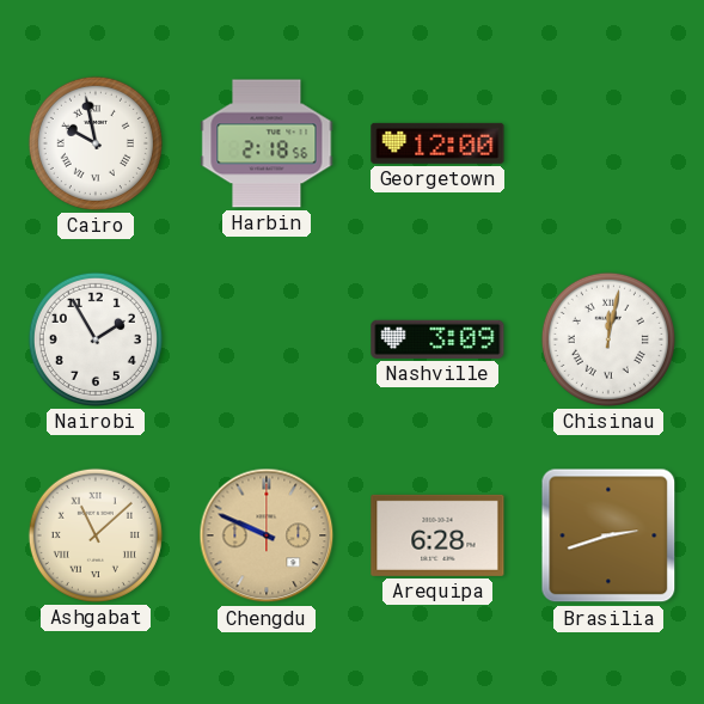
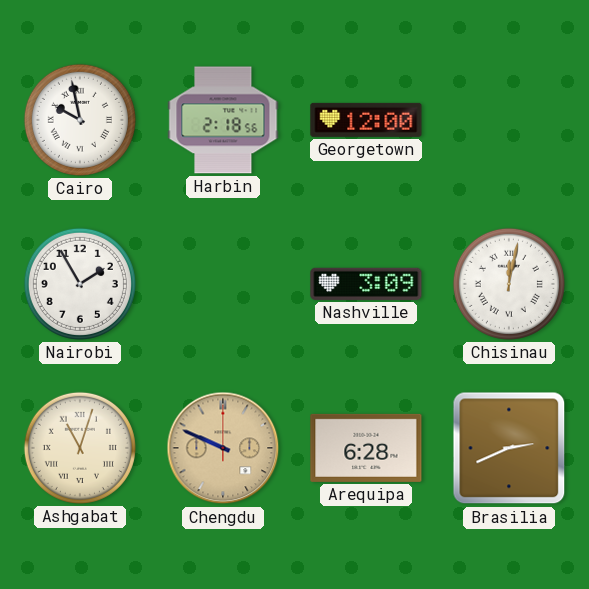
Ashgabat: 11:08 -> 11:03 (80, 448)
Brasilia: 2:42 -> 2:41 (509, 448)
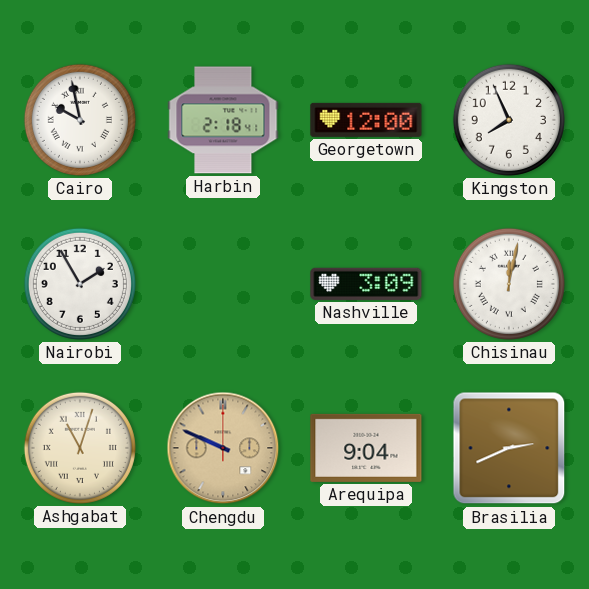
Harbin: 2:18:56 -> 2:18:41 (223, 120)
Kingston: none -> 7:56 (509, 120)
Arequipa: 6:28 -> 9:04 (366, 448)
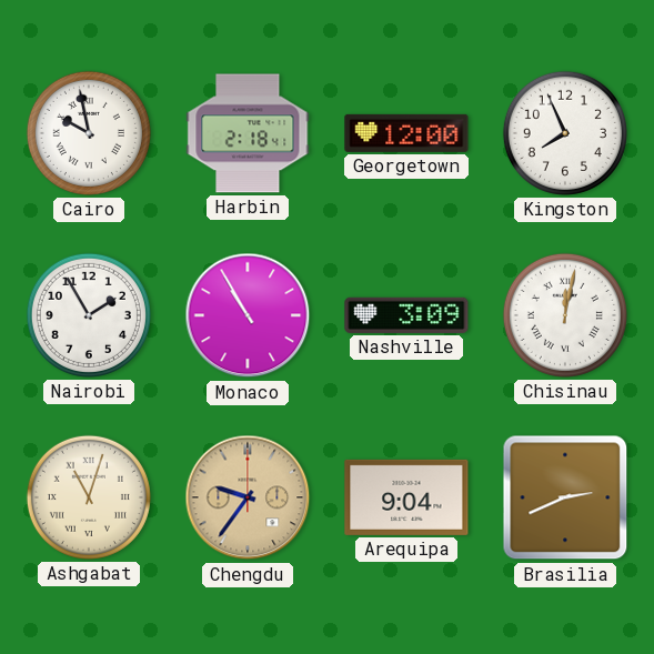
Monaco: none -> 10:55 (248, 315)
Chengdu: 9:49 -> 9:36 (248, 497)
